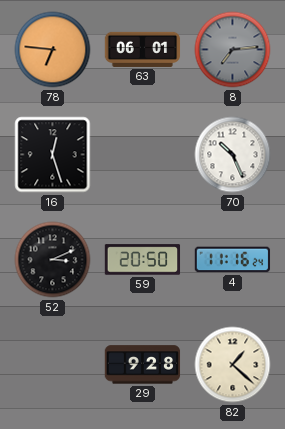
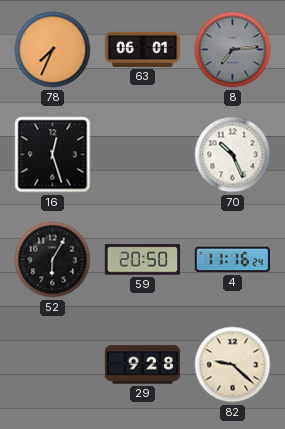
78: 6:46 -> 7:34 (53, 50)
52: 3:11 -> 6:05 (53, 260)
82: 1:22 -> 9:22 (233, 365)
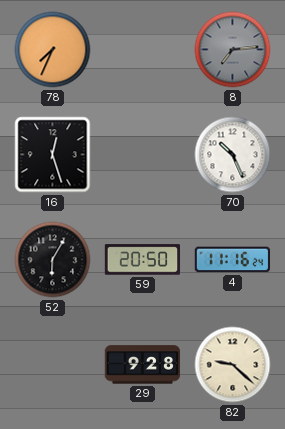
63: 06:01 -> none (143, 49)
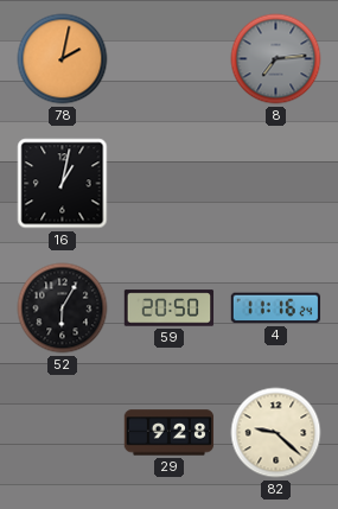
78: 7:34 -> 2:02 (63, 59)
16: 12:27 -> 1:02 (63, 184)
70: 10:26 -> none (233, 155)
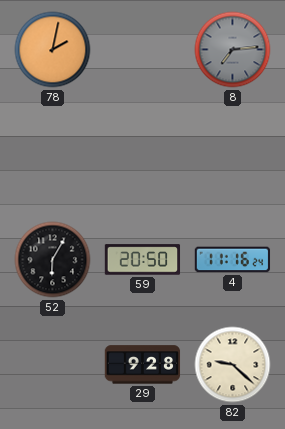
16: 1:02 -> none (63, 184)
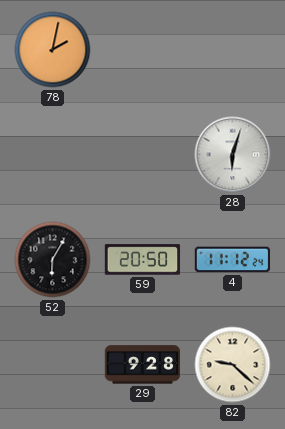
8: 7:14 -> none (233, 50)
28: none -> 6:03 (233, 155)
4: 11:16 -> 11:12 (233, 260)
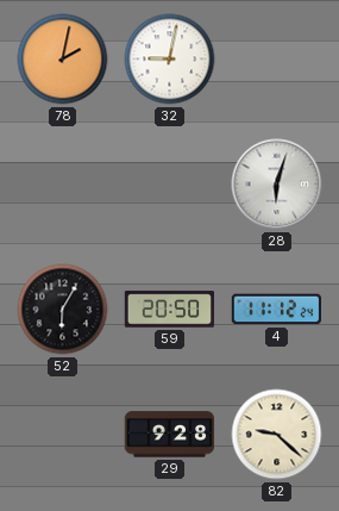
32: none -> 9:02 (170, 60)
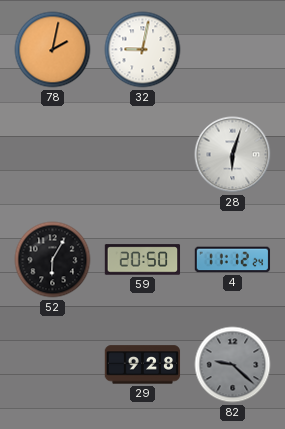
82 dial: cream -> grey (233, 365)
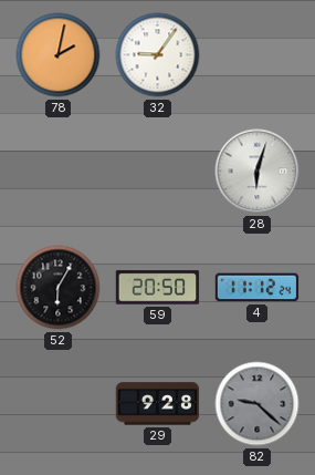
32: 9:02 -> 9:06 (158, 55)
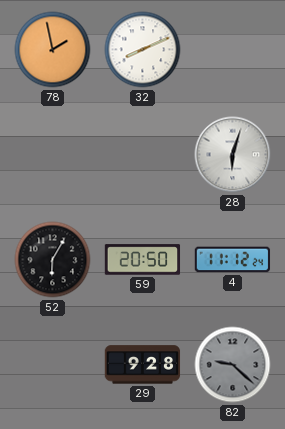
78: 2:02 -> 1:58 (53, 50)
32: 9:06 -> 8:11 (143, 50)
